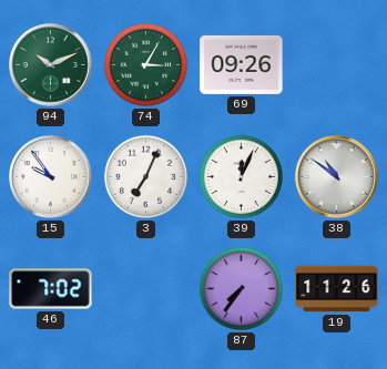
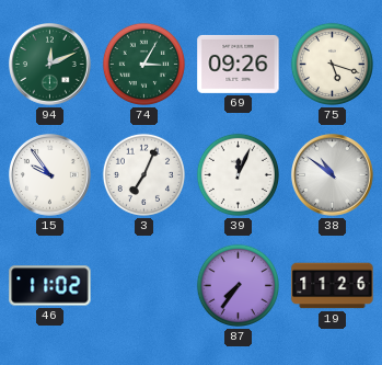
94: 10:11 -> 12:11 (50, 65)
75: none -> 5:18 (332, 64)
46: 7:02 -> 11:02 (50, 286)
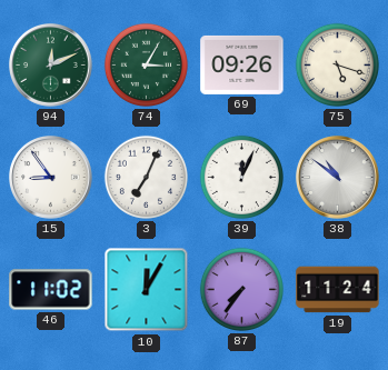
15: 9:54 -> 8:54 (51, 178)
10: none -> 12:05 (147, 290)
19: 11:26 -> 11:24 (338, 290)
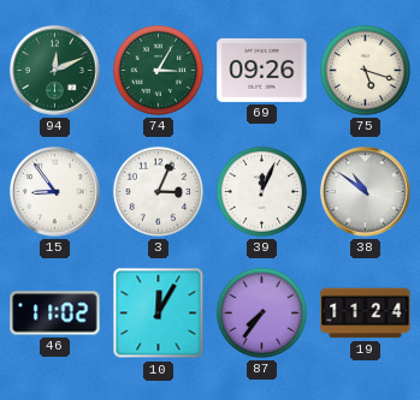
3: 7:04 -> 3:04 (158, 191)
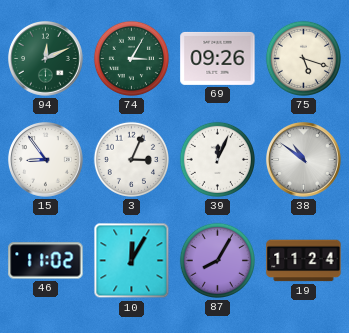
87: 7:36 -> 8:05 (217, 260)
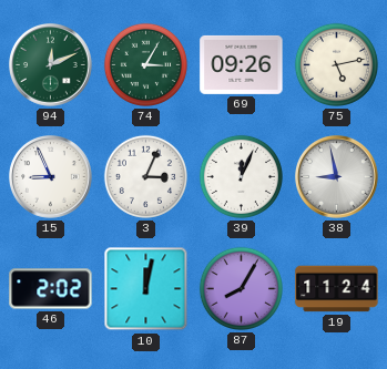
75: 5:18 -> 5:13 (336, 64)
15: 8:54 -> 8:56 (51, 177)
38: 10:51 -> 8:58 (337, 177)
46: 11:02 -> 2:02 (51, 289)
10: 12:05 -> 12:02 (146, 289)
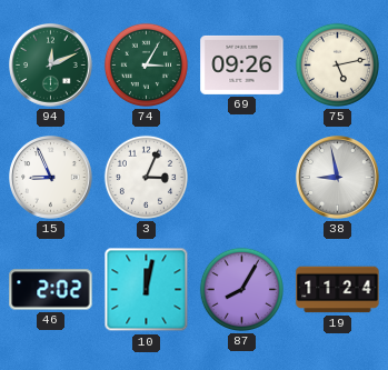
39: 12:04 -> none (241, 176)
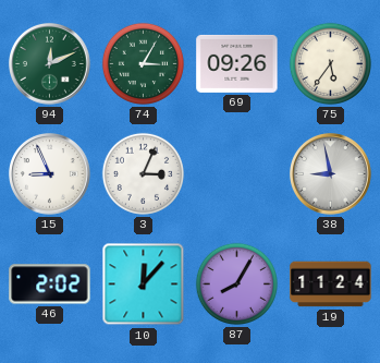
75: 5:13 -> 5:36 (330, 63)
10: 12:02 -> 12:07 (144, 285)
